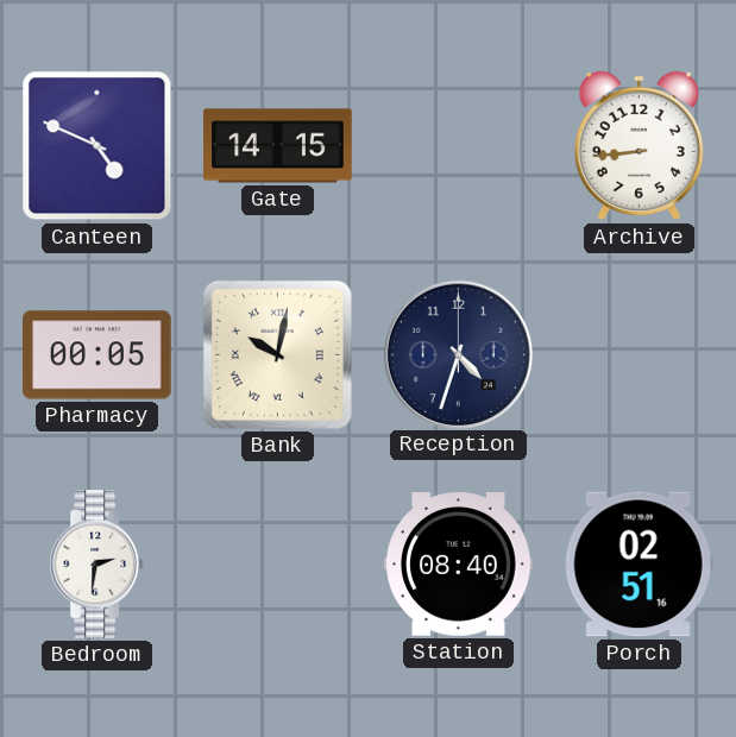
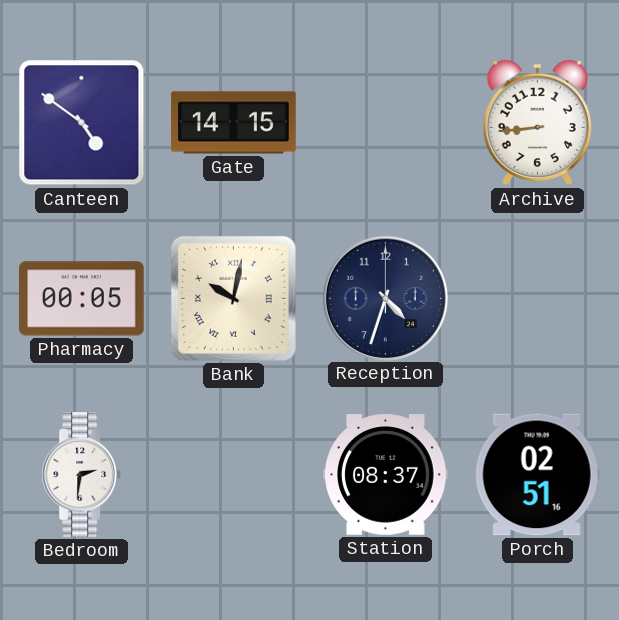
Canteen: 4:49 -> 4:51 (82, 123)
Station: 08:40 -> 08:37 (386, 475)
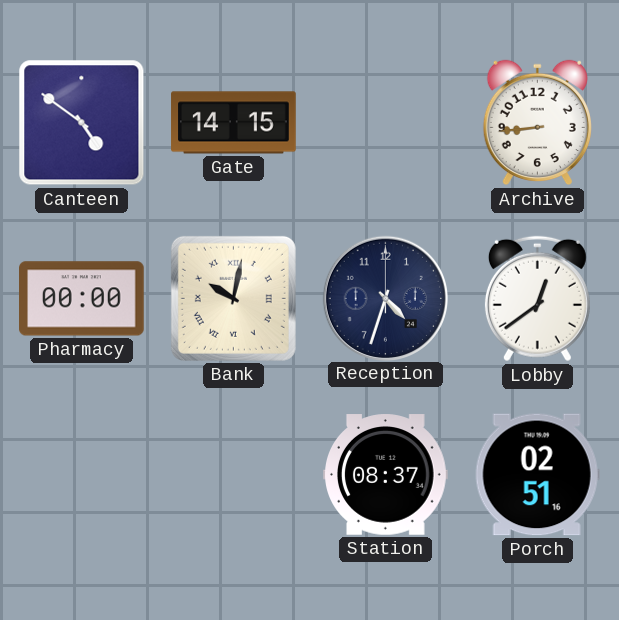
Pharmacy: 00:05 -> 00:00 (82, 299)
Lobby: none -> 12:39 (537, 299)
Bedroom: 2:31 -> none (82, 475)
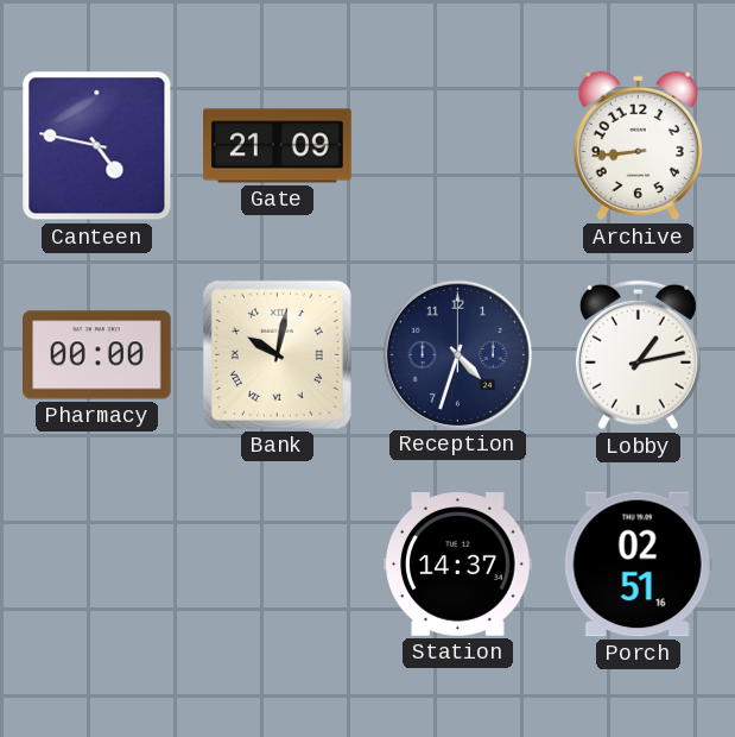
Canteen: 4:51 -> 4:47 (97, 146)
Gate: 14:15 -> 21:09 (278, 146)
Lobby: 12:39 -> 1:13 (638, 355)
Station: 08:37 -> 14:37 (458, 565)
